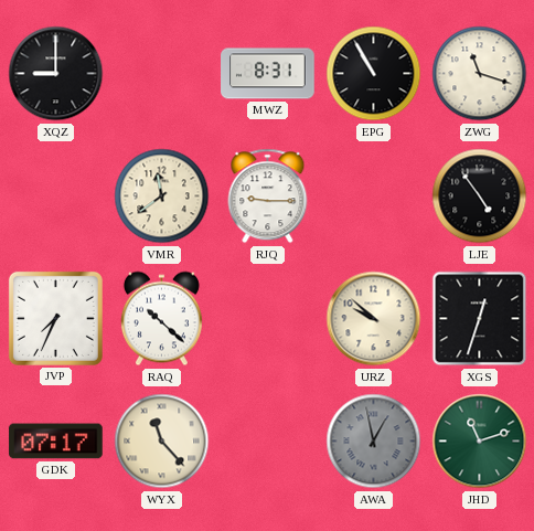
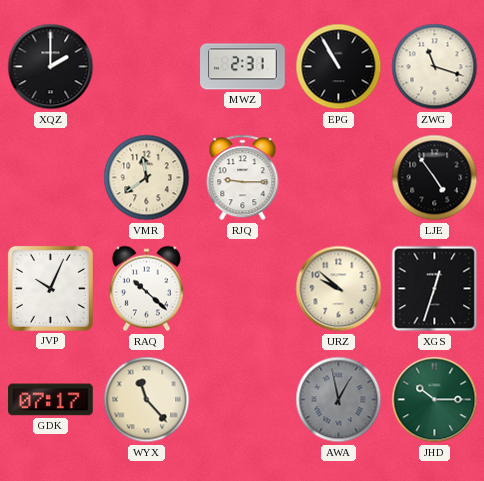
XQZ: 9:00 -> 2:00 (51, 67)
MWZ: 8:31 -> 2:31 (243, 67)
JVP: 7:34 -> 10:04 (50, 288)
JHD: 11:12 -> 10:15 (435, 400)
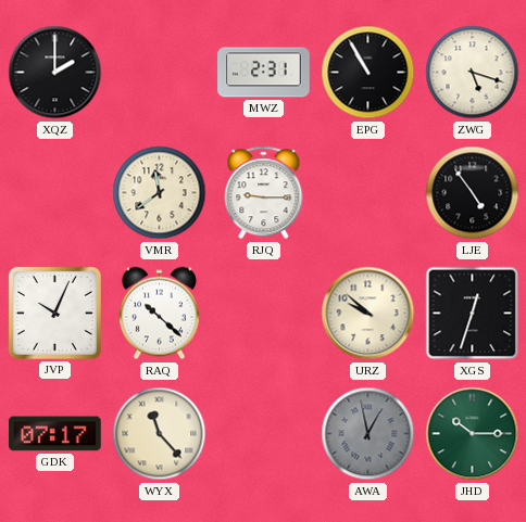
ZWG: 11:18 -> 5:18 (473, 73)
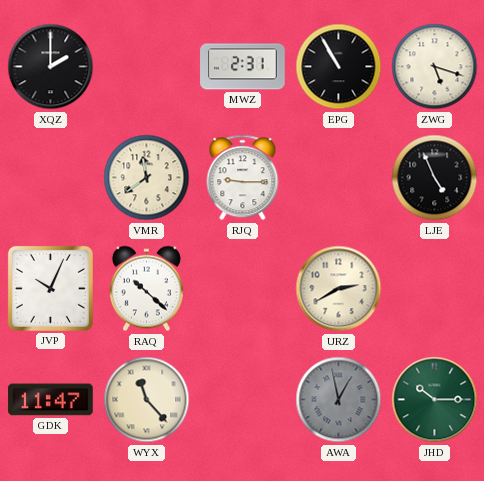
LJE: 4:54 -> 4:56 (435, 178)
URZ: 9:52 -> 2:40 (339, 289)
XGS: 12:33 -> none (473, 314)
GDK: 07:17 -> 11:47 (51, 400)
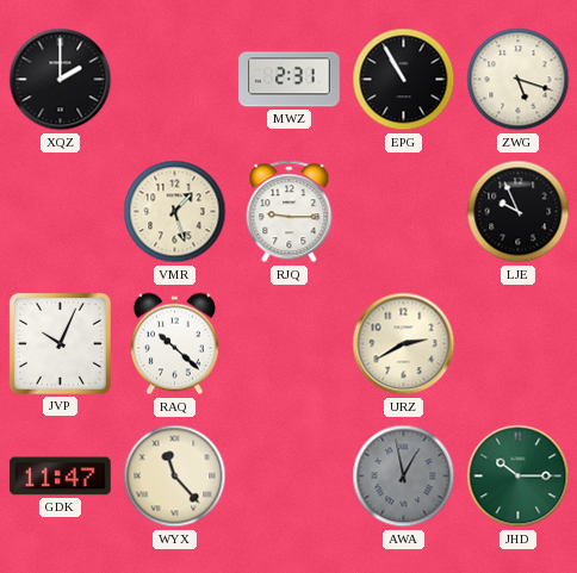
VMR: 11:39 -> 1:27 (175, 212)
LJE: 4:56 -> 9:56 (519, 212)
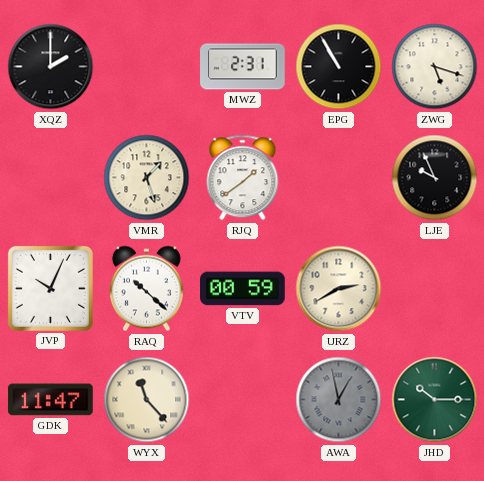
RJQ: 9:15 -> 1:39 (243, 178)
VTV: none -> 00:59 (243, 289)
